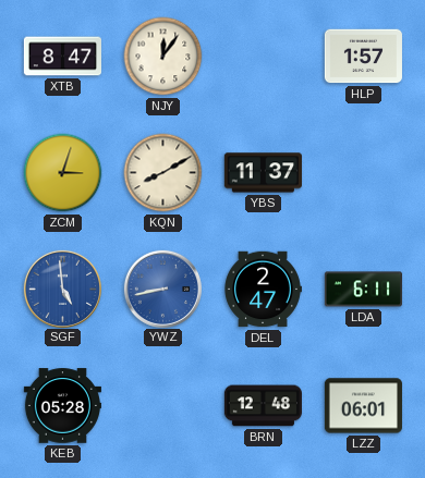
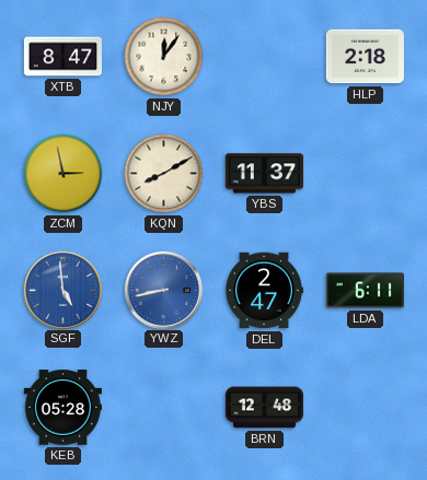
HLP: 1:57 -> 2:18 (365, 57)
ZCM: 3:03 -> 2:58 (64, 174)
LZZ: 06:01 -> none (363, 406)
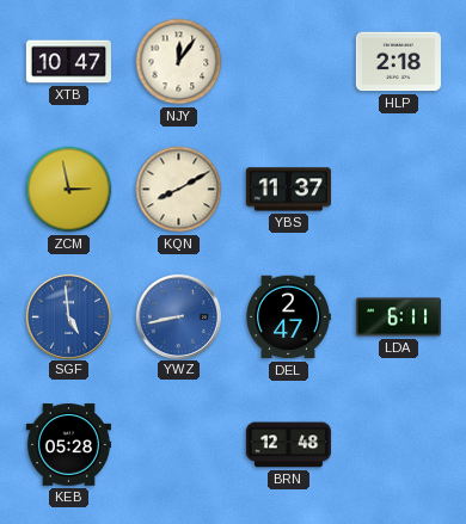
XTB: 8:47 -> 10:47 (68, 62)
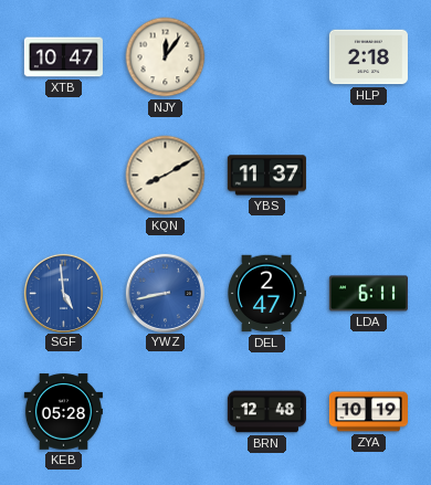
ZCM: 2:58 -> none (69, 190)
ZYA: none -> 10:19 (368, 412)
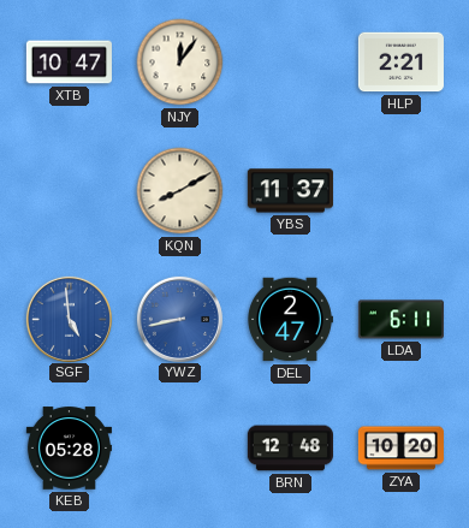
HLP: 2:18 -> 2:21 (400, 63)
ZYA: 10:19 -> 10:20 (400, 449)
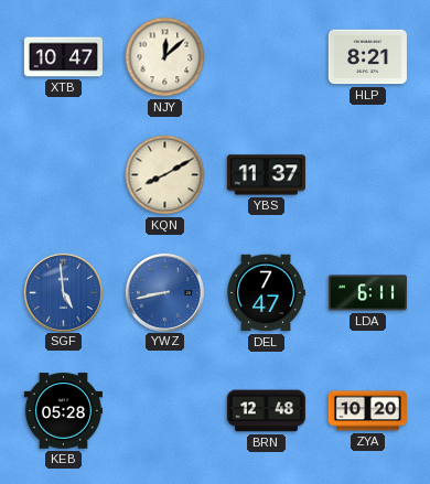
NJY: 12:06 -> 12:08 (165, 57)
HLP: 2:21 -> 8:21 (367, 57)
DEL: 2:47 -> 7:47 (266, 293)
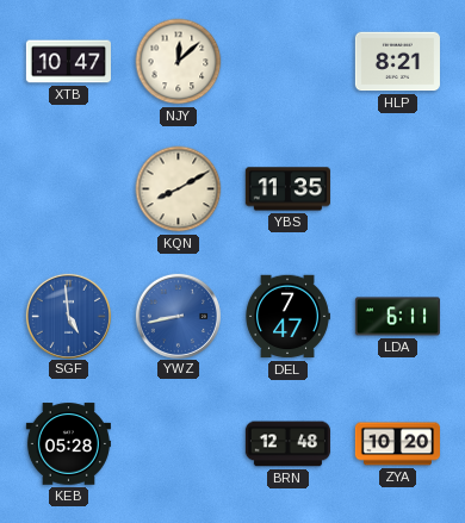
YBS: 11:37 -> 11:35 (287, 189)
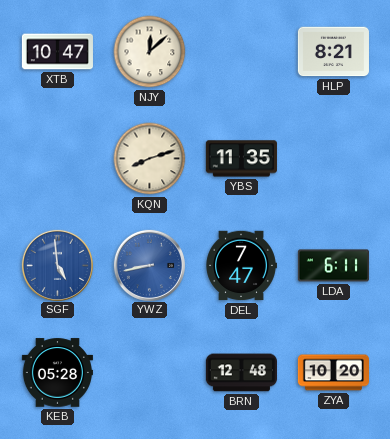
KQN: 8:10 -> 8:12 (150, 159)
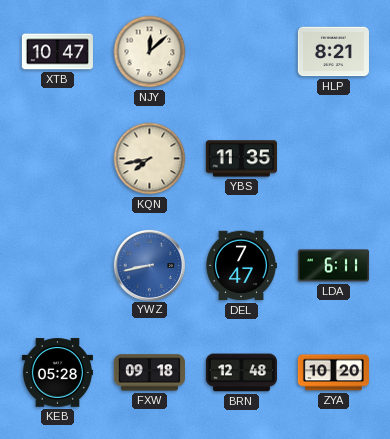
KQN: 8:12 -> 7:43 (150, 159)
SGF: 4:59 -> none (57, 265)
FXW: none -> 09:18 (149, 373)
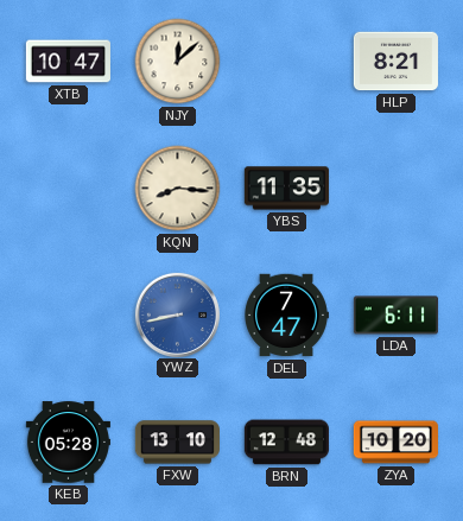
KQN: 7:43 -> 8:16 (178, 189)
FXW: 09:18 -> 13:10 (177, 443)
